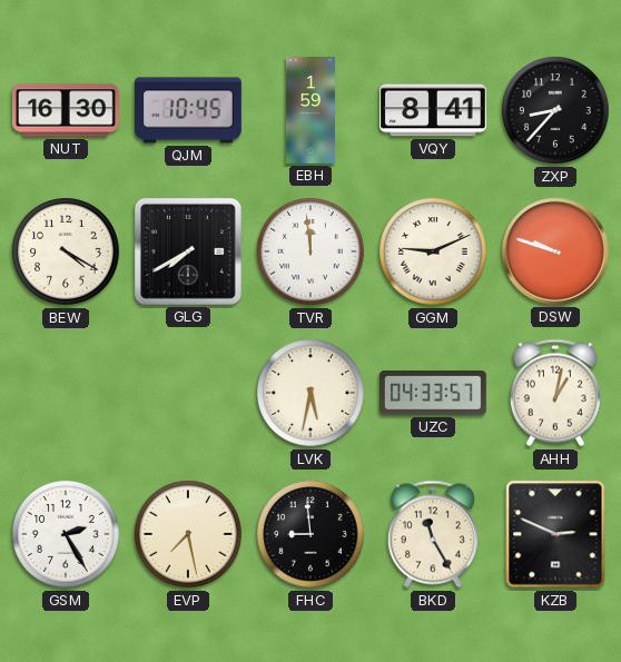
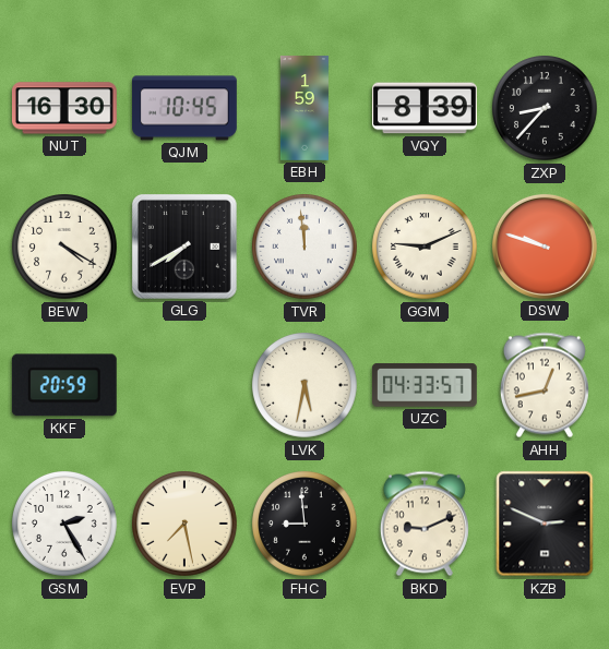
VQY: 8:41 -> 8:39 (426, 108)
KKF: none -> 20:59 (64, 385)
AHH: 1:02 -> 12:43 (545, 385)
BKD: 11:25 -> 9:11 (425, 524)
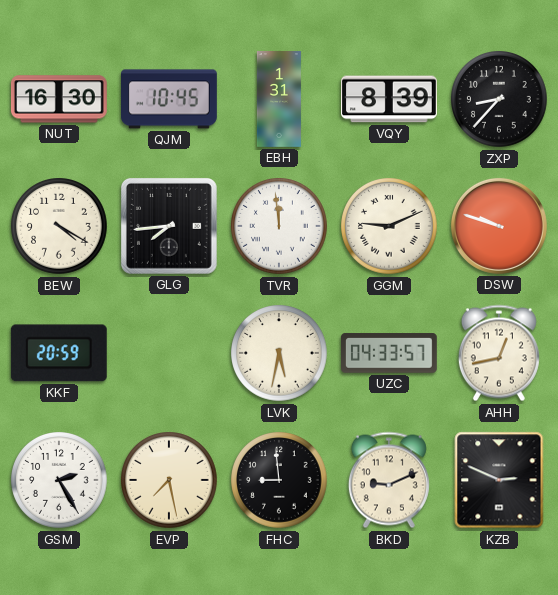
EBH: 1:59 -> 1:31 (279, 99)
GLG: 7:40 -> 7:44 (169, 226)
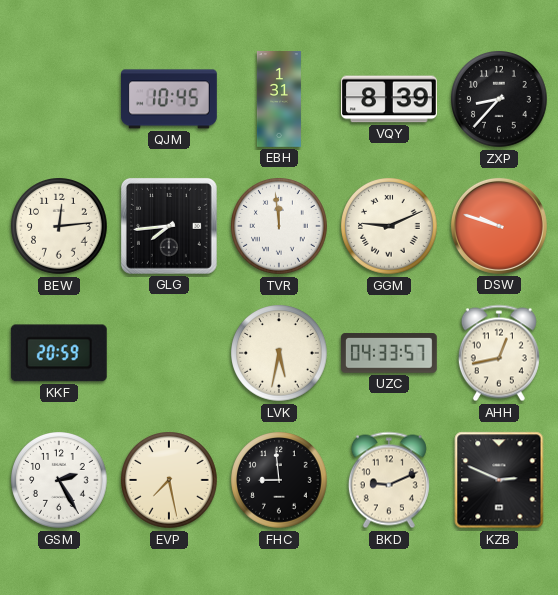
NUT: 16:30 -> none (59, 99)
BEW: 4:20 -> 12:14 (60, 227)
